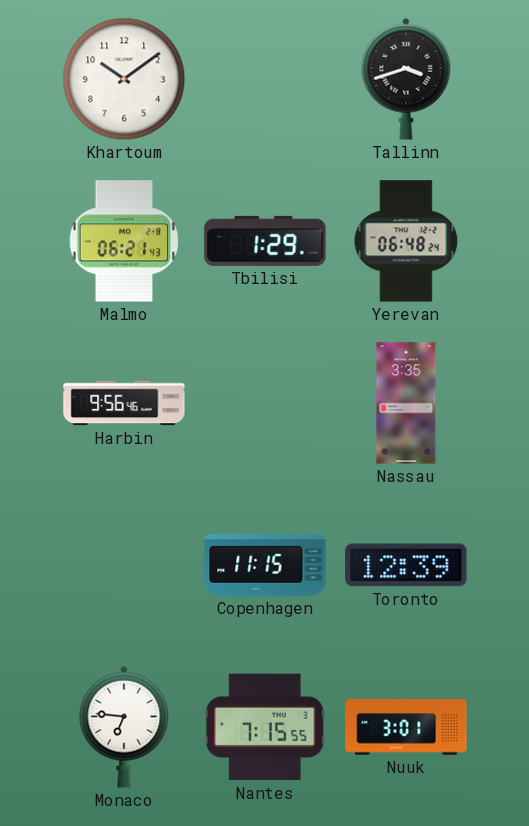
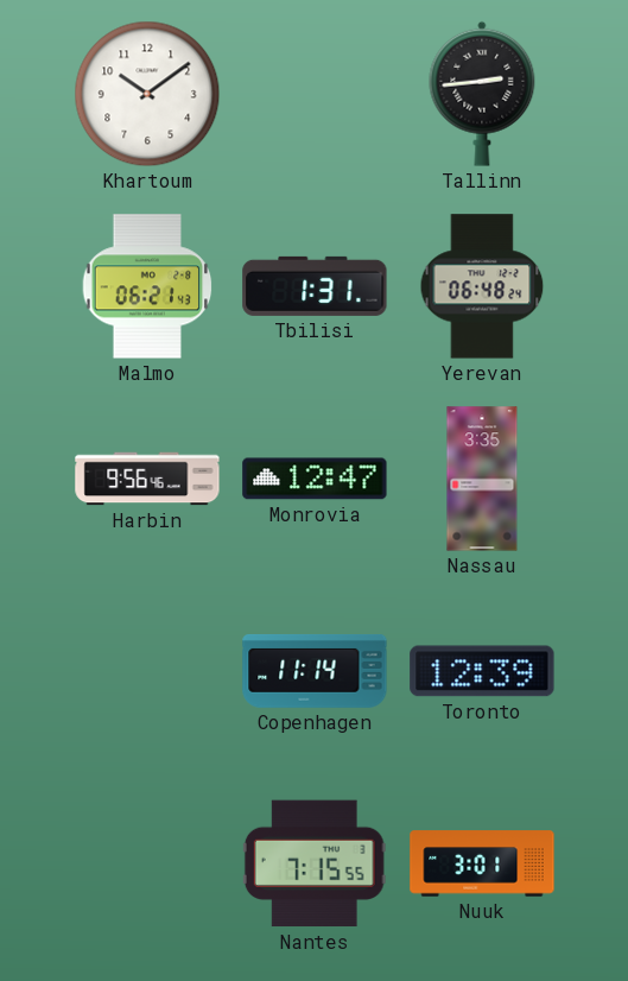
Tallinn: 3:42 -> 2:44 (482, 94)
Tbilisi: 1:29 -> 1:31 (315, 286)
Monrovia: none -> 12:47 (315, 479)
Copenhagen: 11:15 -> 11:14 (315, 671)
Monaco: 6:46 -> none (124, 727)
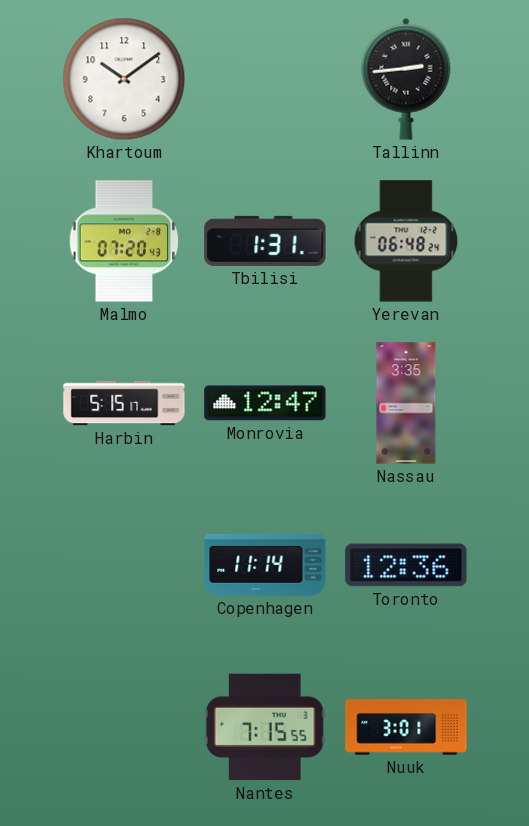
Malmo: 06:21 -> 07:20 (124, 241)
Harbin: 9:56 -> 5:15 (124, 403)
Toronto: 12:39 -> 12:36 (406, 565)
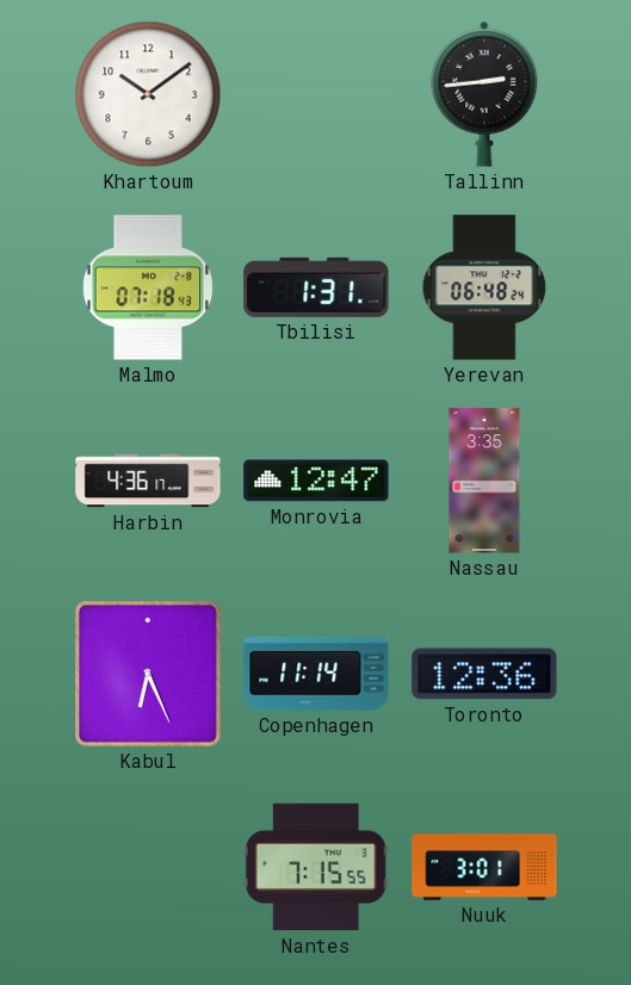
Malmo: 07:20 -> 07:18 (148, 287)
Harbin: 5:15 -> 4:36 (148, 481)
Kabul: none -> 6:26 (148, 674)
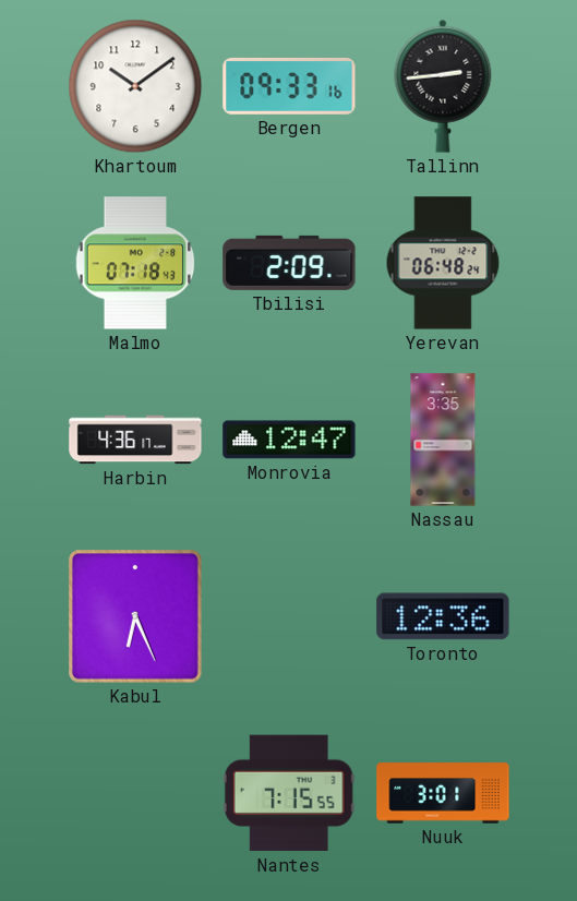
Bergen: none -> 09:33 (289, 86)
Tbilisi: 1:31 -> 2:09 (289, 263)
Copenhagen: 11:14 -> none (316, 674)
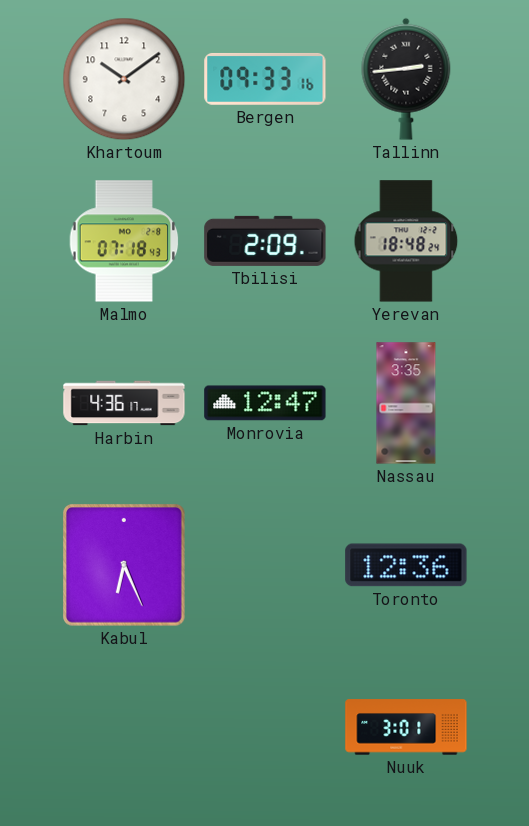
Yerevan: 06:48 -> 18:48 (406, 241)
Nantes: 7:15 -> none (289, 793)
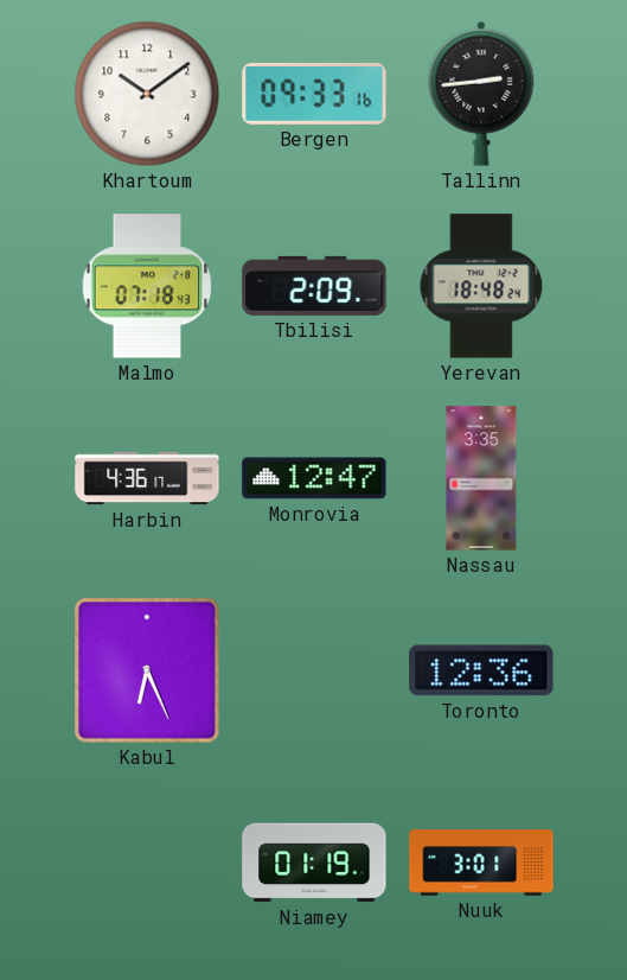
Niamey: none -> 01:19 (314, 863)
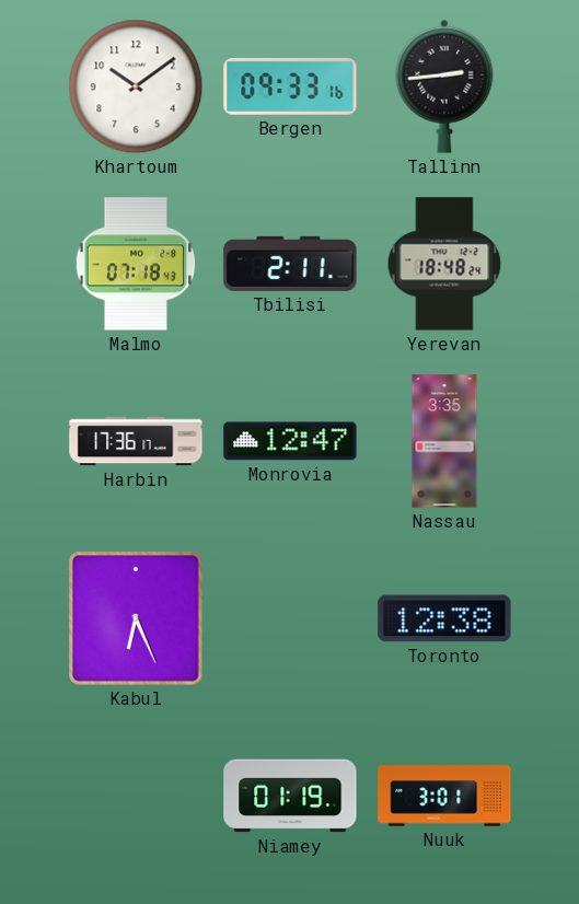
Tbilisi: 2:09 -> 2:11 (290, 264)
Harbin: 4:36 -> 17:36 (136, 441)
Toronto: 12:36 -> 12:38 (444, 618)
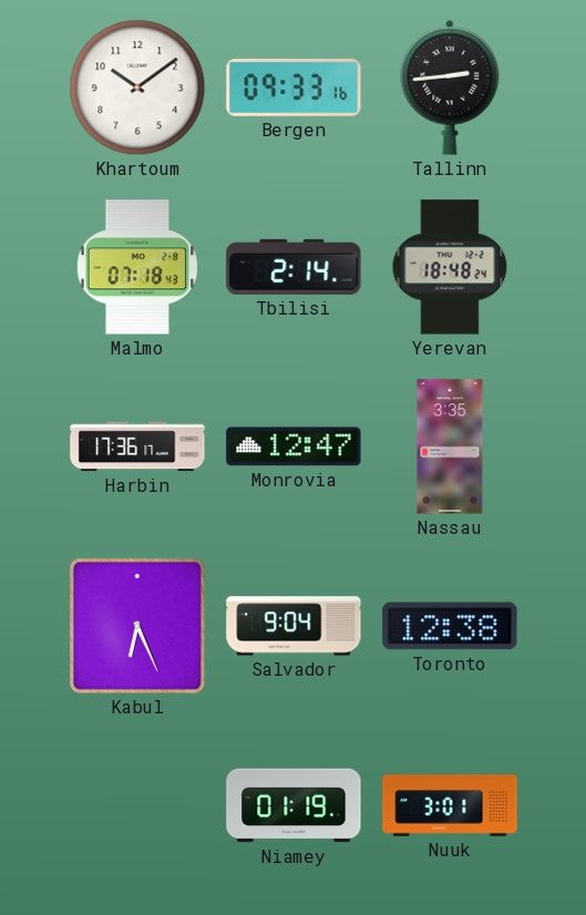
Tbilisi: 2:11 -> 2:14 (294, 267)
Salvador: none -> 9:04 (294, 626)
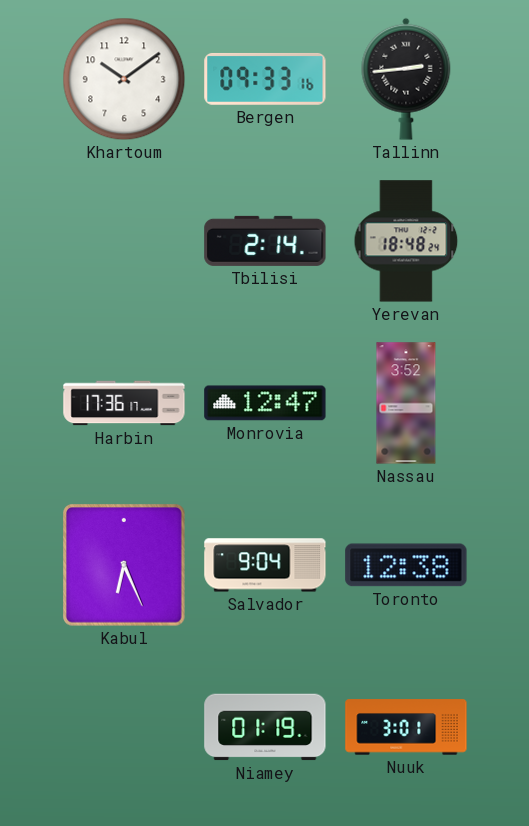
Malmo: 07:18 -> none (137, 267)
Nassau: 3:35 -> 3:52 (406, 403)
